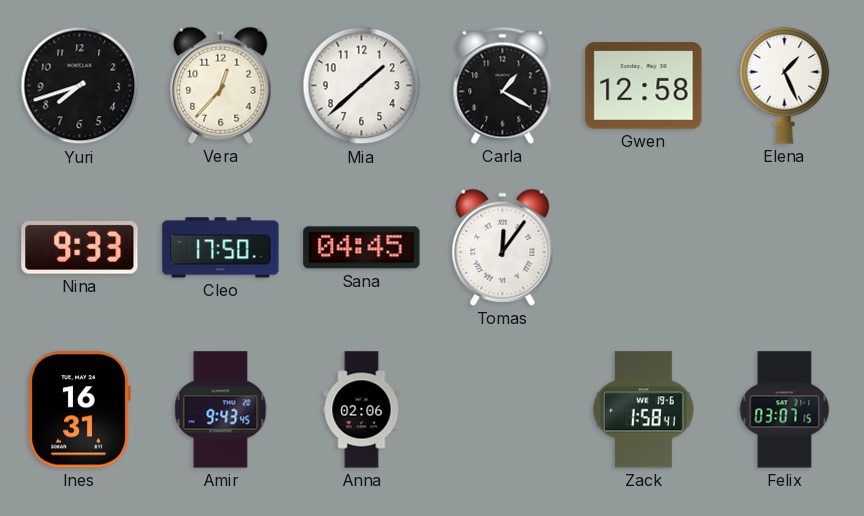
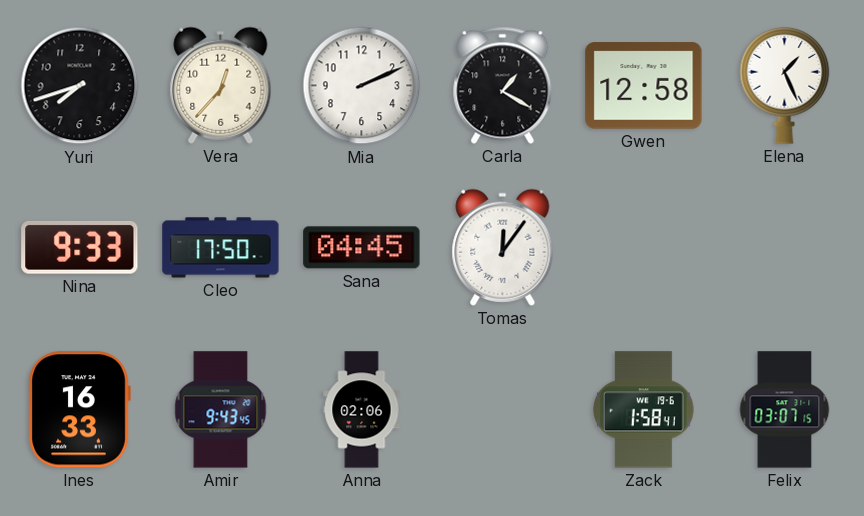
Mia: 1:38 -> 2:11 (362, 86)
Ines: 16:31 -> 16:33 (79, 410)
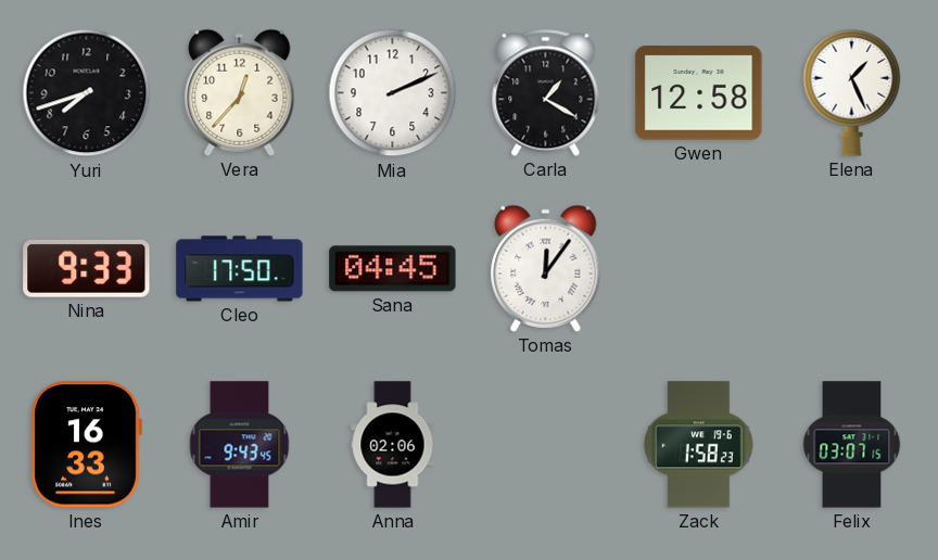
Zack: 1:58:41 -> 1:58:23 (698, 445)
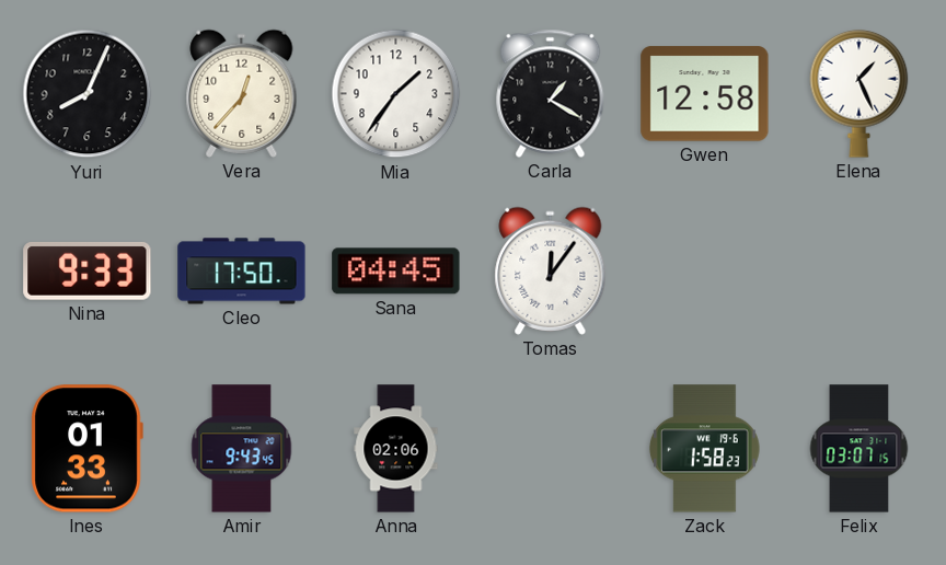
Yuri: 7:42 -> 8:04 (88, 94)
Mia: 2:11 -> 1:36 (396, 94)
Ines: 16:33 -> 01:33 (86, 449)
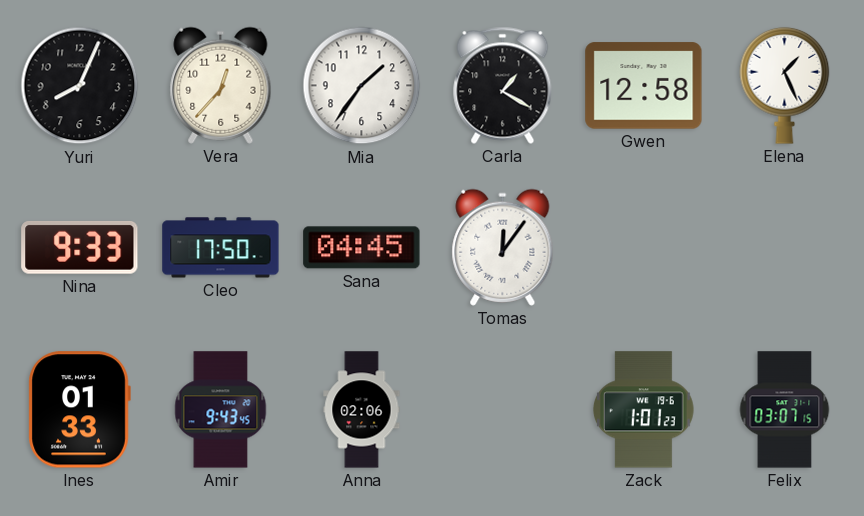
Zack: 1:58 -> 1:01 (643, 410)
